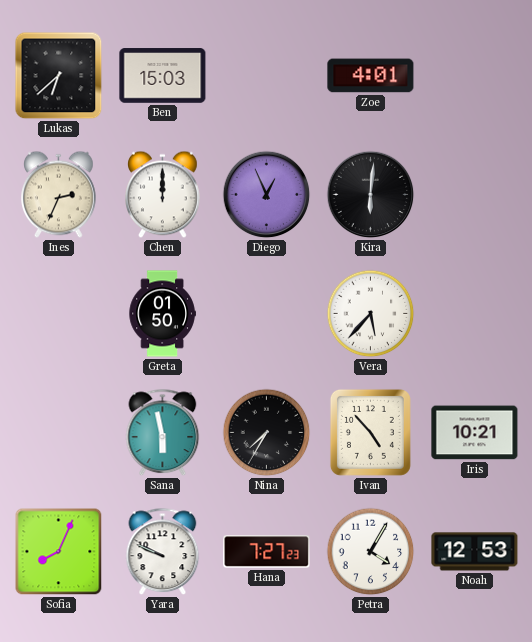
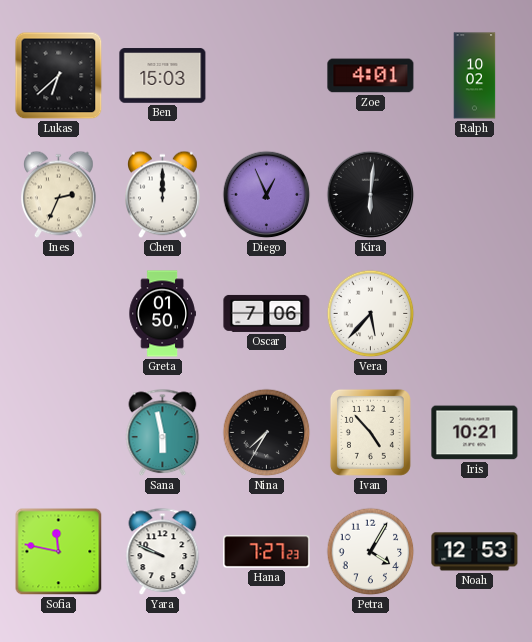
Ralph: none -> 10:02 (475, 76)
Oscar: none -> 7:06 (267, 313)
Sofia: 8:04 -> 11:47 (59, 552)
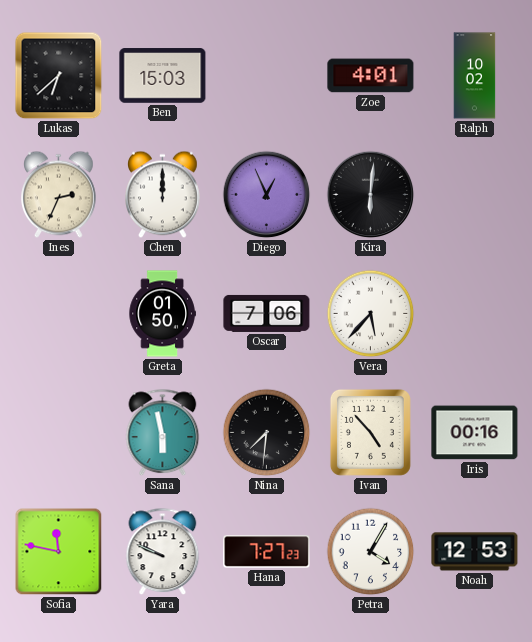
Nina: 7:35 -> 7:31 (267, 433)
Iris: 10:21 -> 00:16 (475, 433)
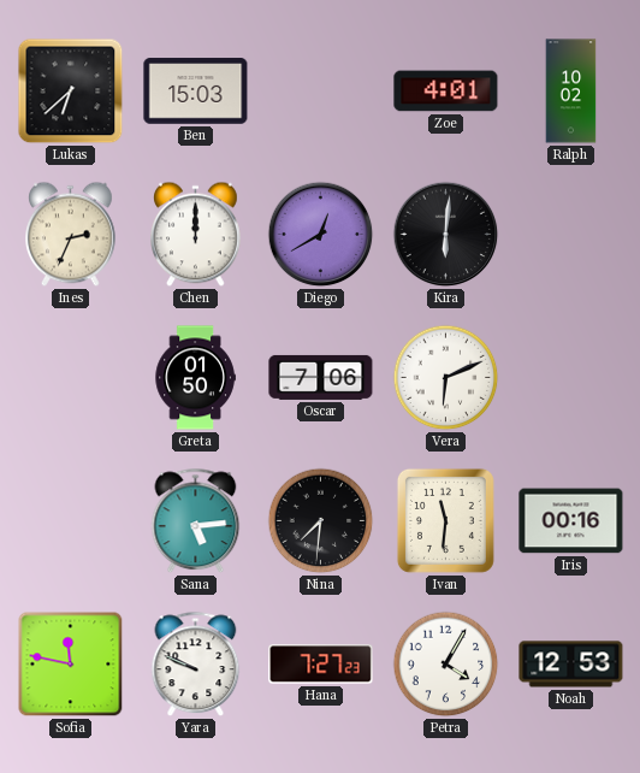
Diego: 12:56 -> 12:40 (321, 235)
Vera: 5:37 -> 6:11 (446, 378)
Sana: 5:58 -> 5:14 (196, 521)
Ivan: 4:53 -> 11:31 (445, 520)
